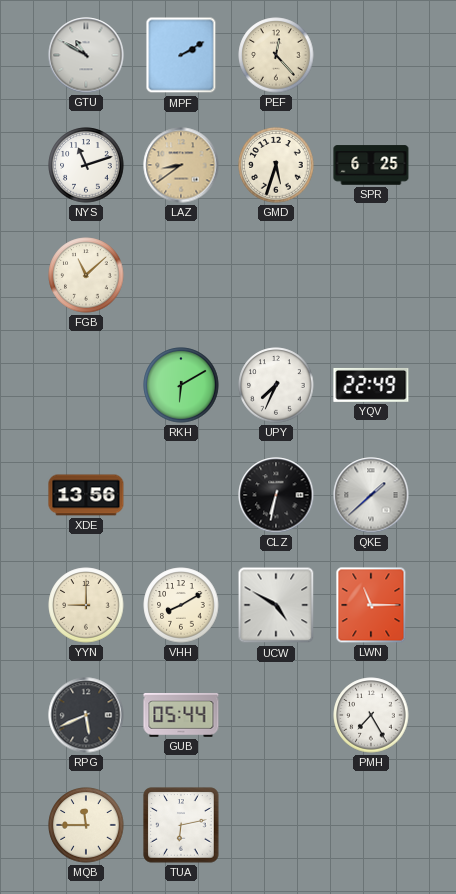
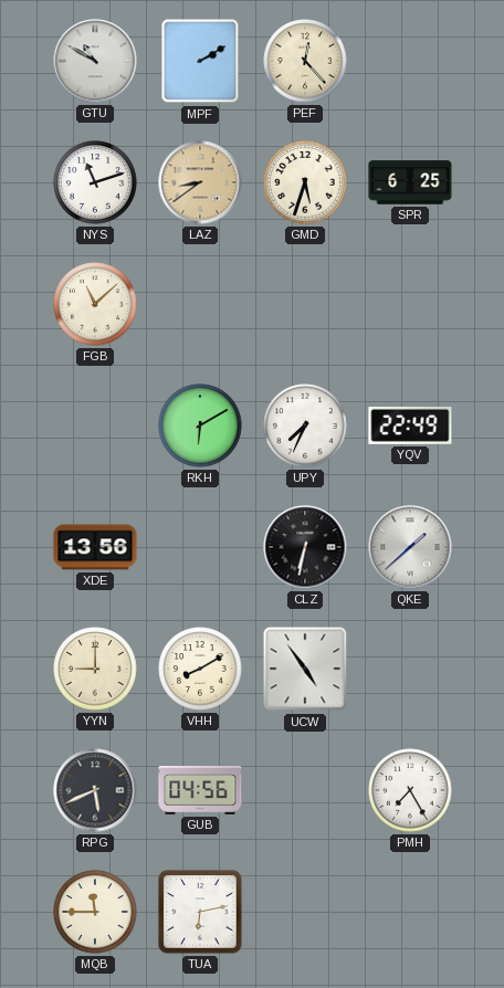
UCW: 4:50 -> 4:54 (305, 669)
LWN: 11:15 -> none (371, 605)
GUB: 05:44 -> 04:56 (200, 790)
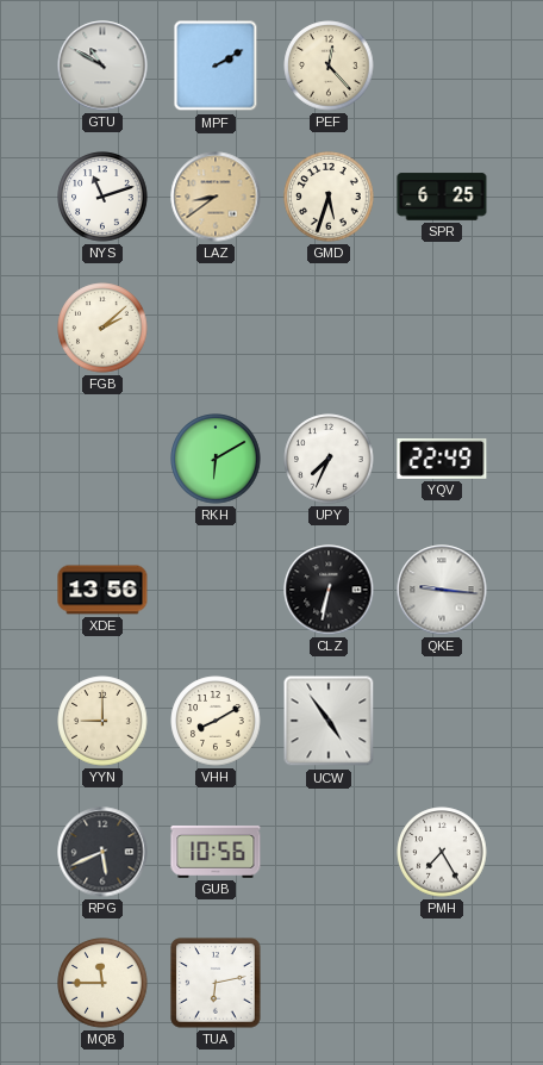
FGB: 11:08 -> 2:08 (102, 328)
QKE: 1:38 -> 9:16 (442, 590)
GUB: 04:56 -> 10:56 (216, 852)
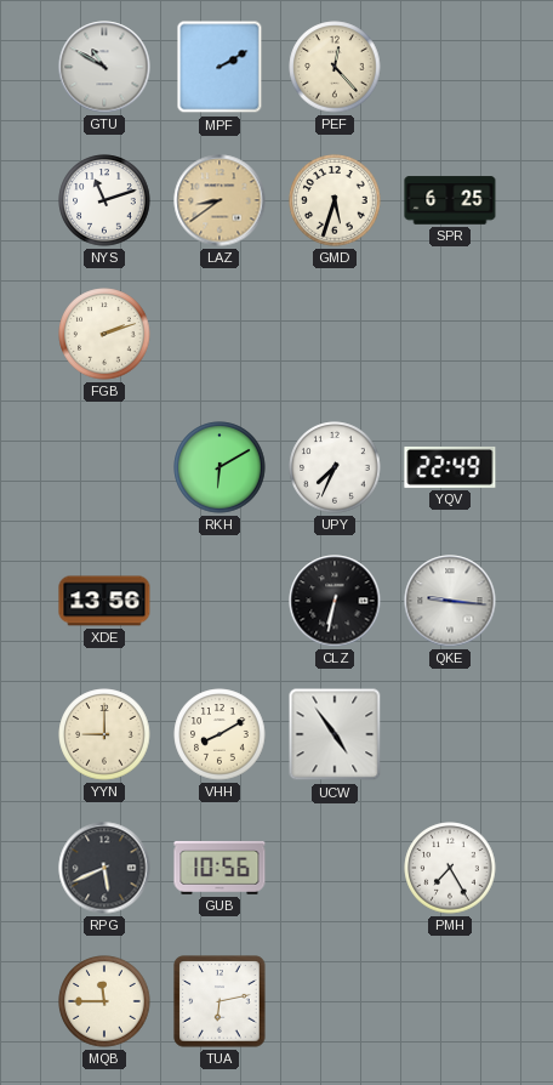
FGB: 2:08 -> 2:12 (104, 334)
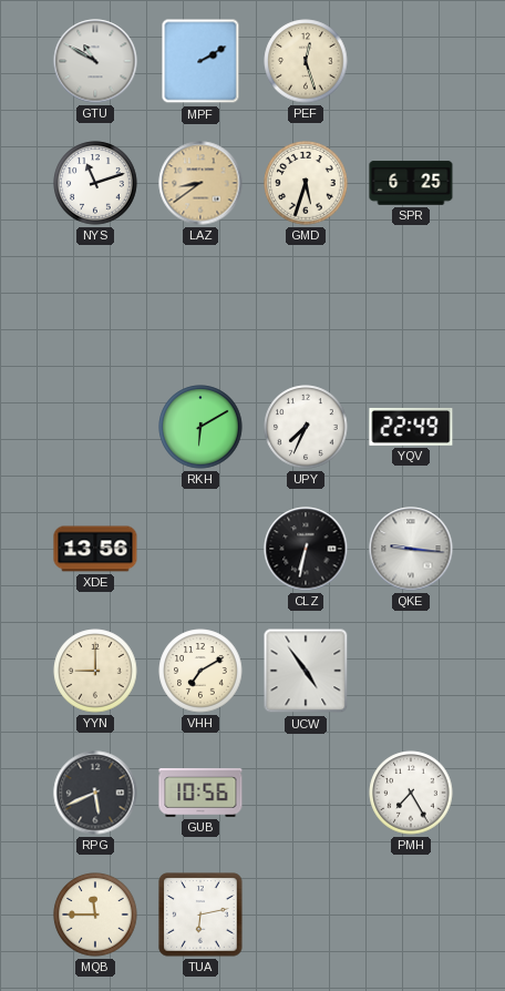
PEF: 12:23 -> 12:27 (306, 61)
FGB: 2:12 -> none (104, 334)
VHH: 8:10 -> 7:10 (200, 671)
